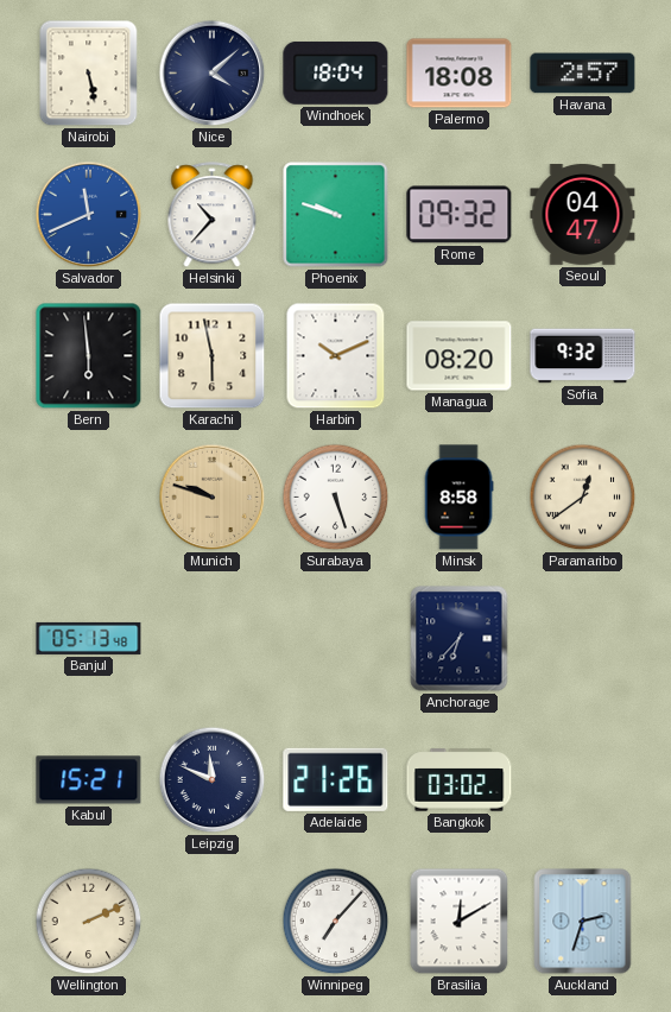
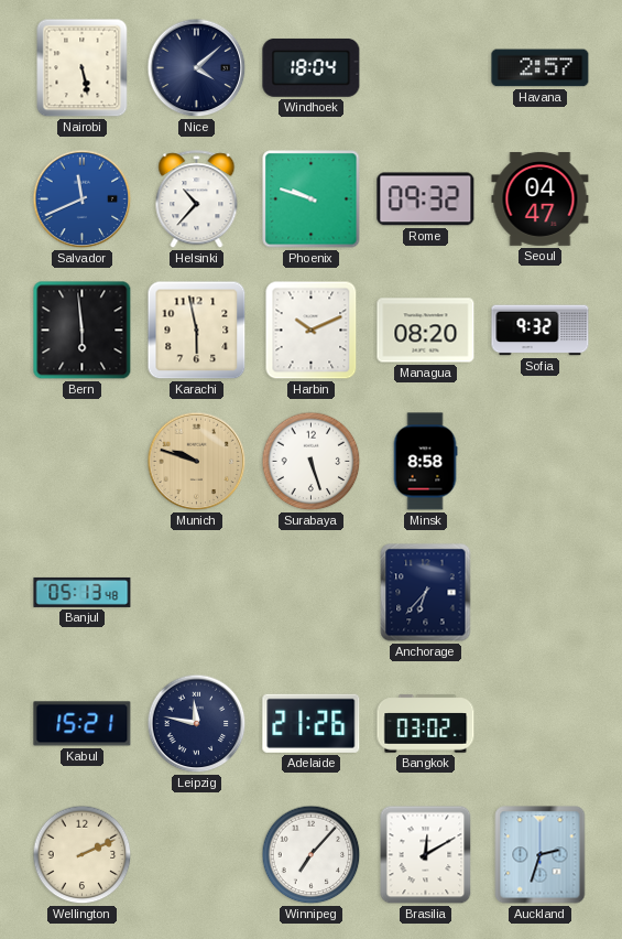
Palermo: 18:08 -> none (460, 74)
Paramaribo: 12:39 -> none (583, 498)
Leipzig: 11:49 -> 11:47 (197, 724)
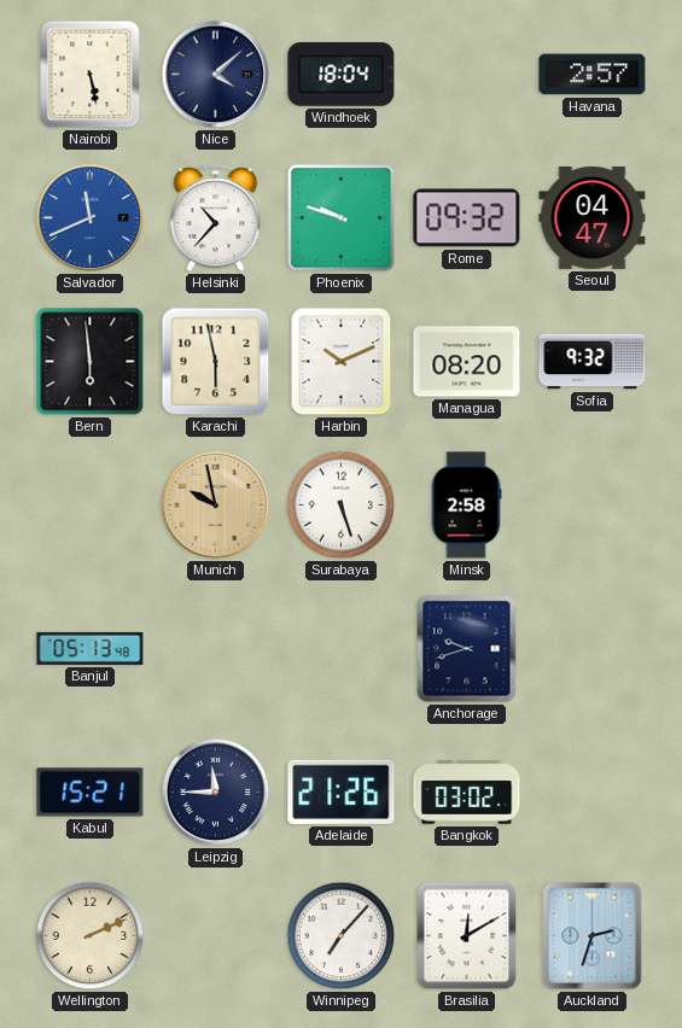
Munich: 9:48 -> 9:58 (216, 506)
Minsk: 8:58 -> 2:58 (466, 506)
Anchorage: 6:37 -> 9:42 (467, 649)
Leipzig: 11:47 -> 11:45 (216, 793)
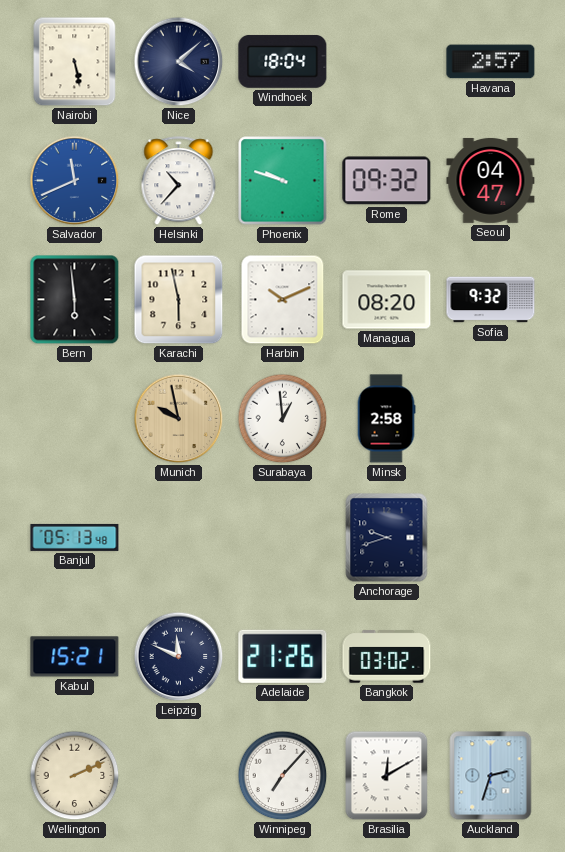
Surabaya: 5:27 -> 12:59 (283, 419)
Leipzig: 11:45 -> 11:49 (179, 657)
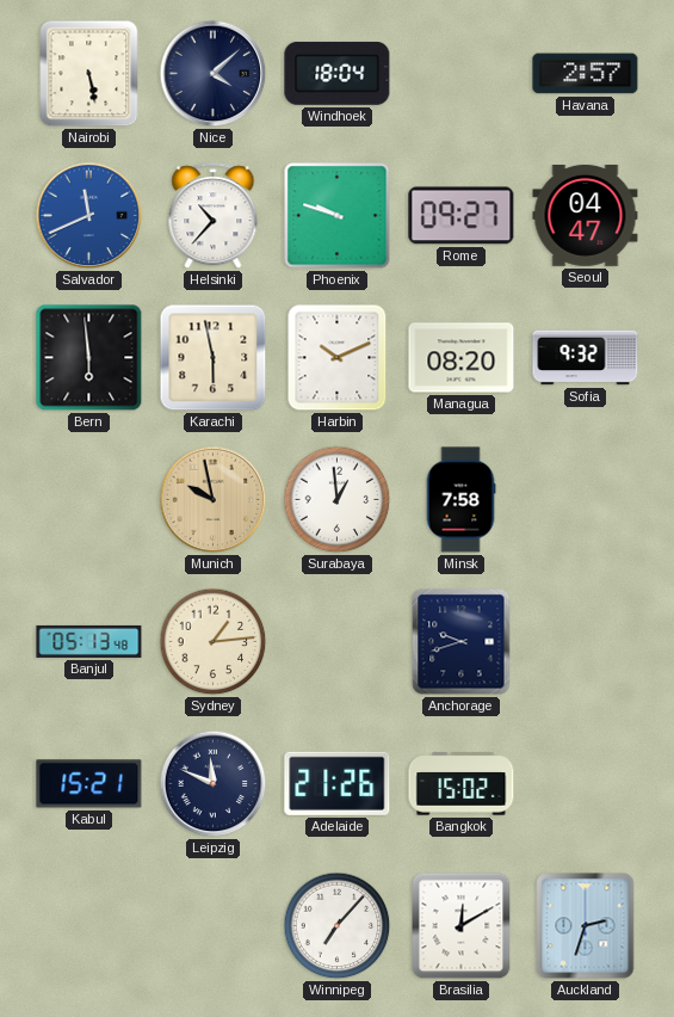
Rome: 09:32 -> 09:27 (462, 216)
Minsk: 2:58 -> 7:58 (460, 500)
Sydney: none -> 1:14 (214, 642)
Bangkok: 03:02 -> 15:02 (462, 784)
Wellington: 2:11 -> none (75, 776)
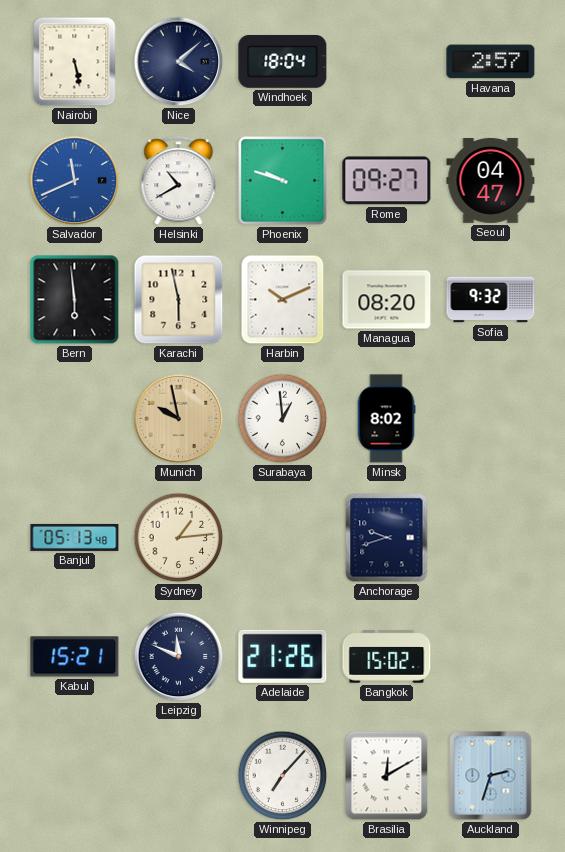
Helsinki: 10:37 -> 10:40 (179, 181)
Minsk: 7:58 -> 8:02 (386, 419)
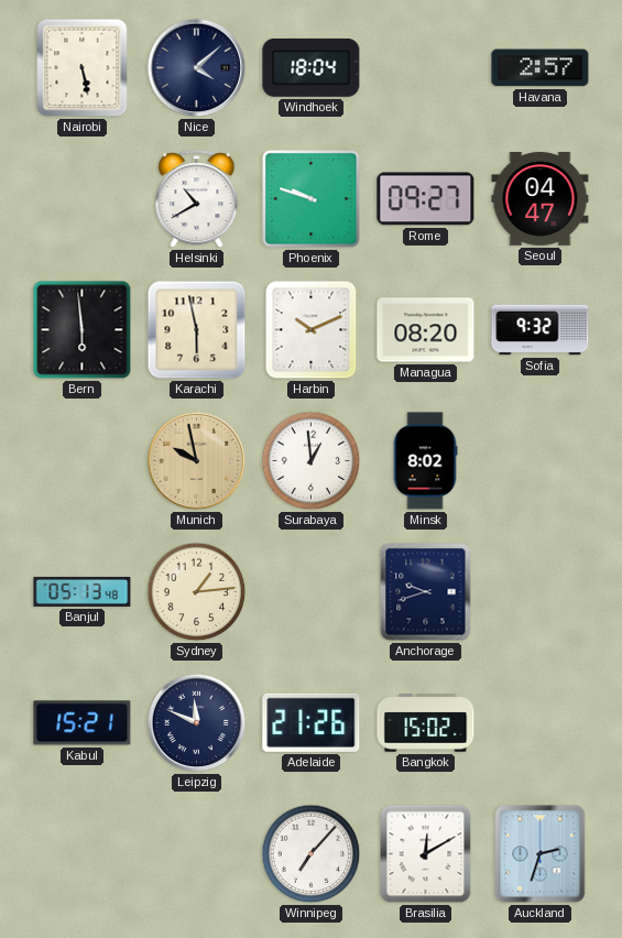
Salvador: 11:41 -> none (75, 181)
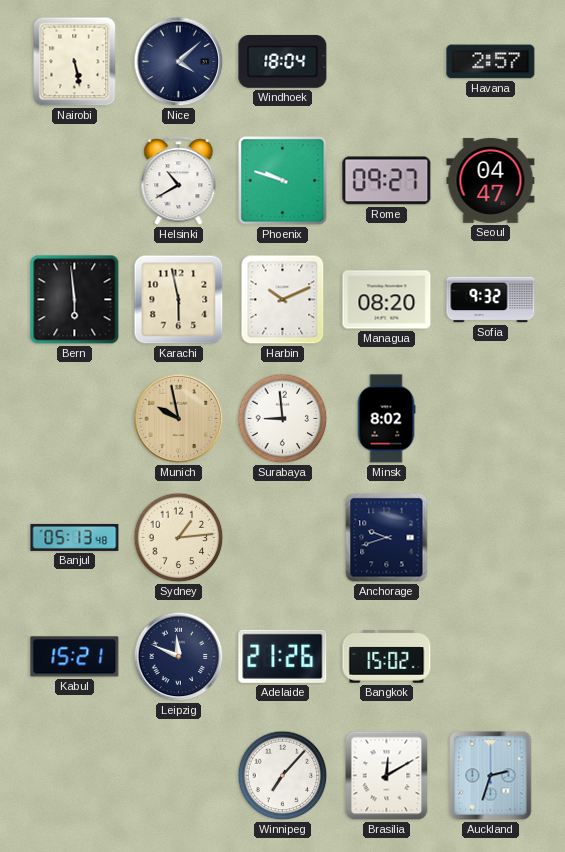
Surabaya: 12:59 -> 8:59 (283, 419)
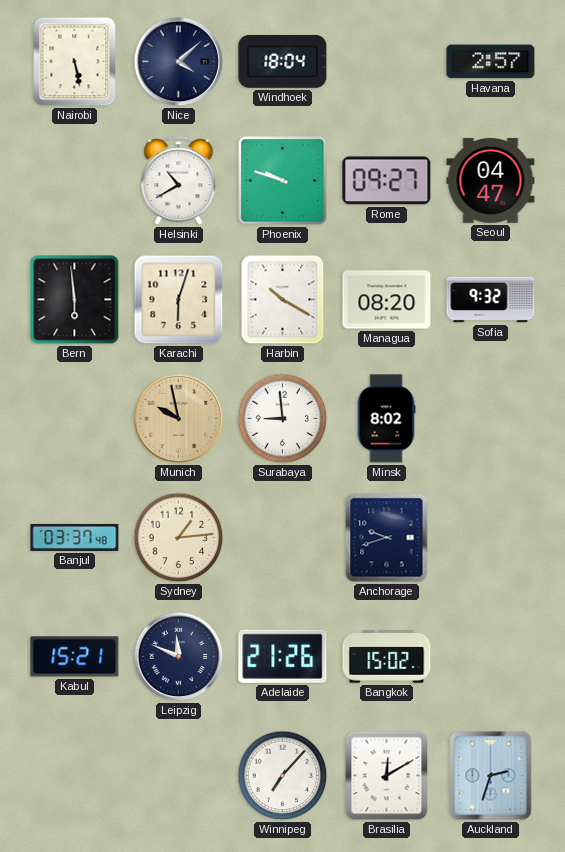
Karachi: 5:58 -> 6:03 (179, 300)
Harbin: 10:11 -> 10:20 (283, 300)
Banjul: 05:13 -> 03:37 (75, 537)
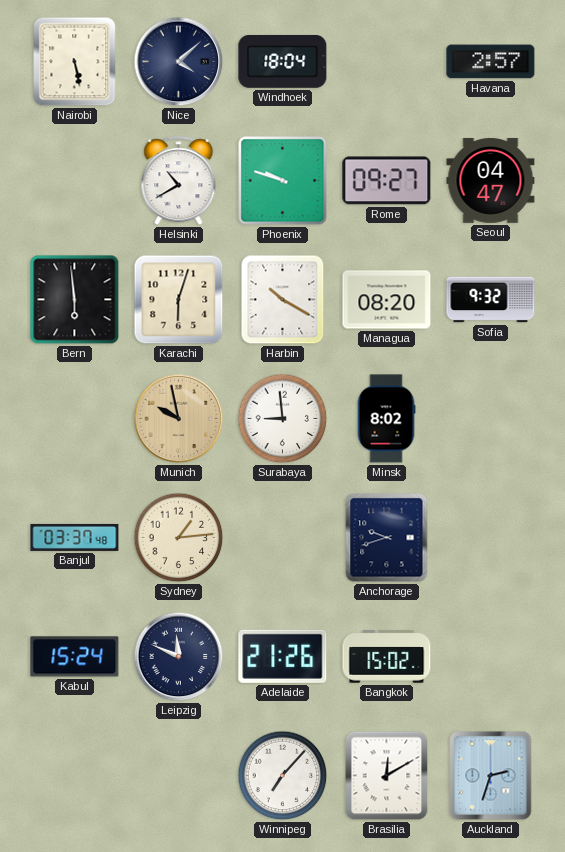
Kabul: 15:21 -> 15:24 (75, 657)
